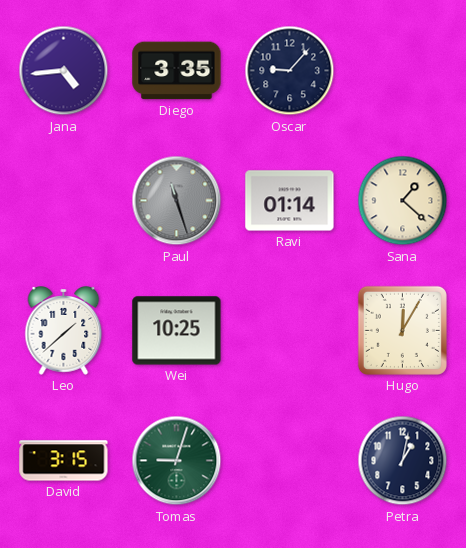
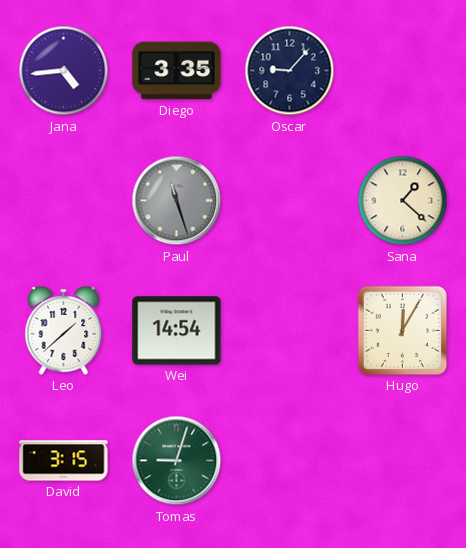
Ravi: 01:14 -> none (290, 201)
Wei: 10:25 -> 14:54 (177, 331)
Petra: 1:02 -> none (403, 461)
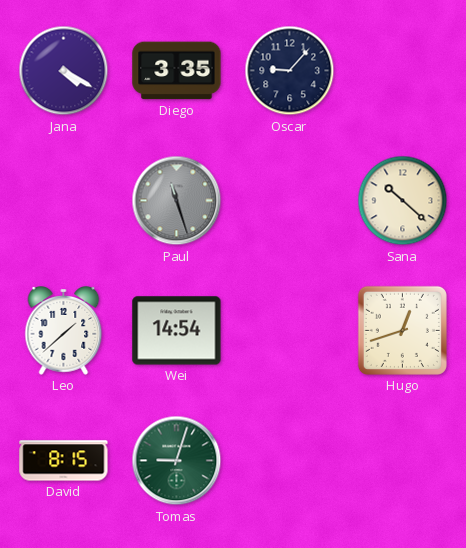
Jana: 4:44 -> 4:20 (64, 71)
Sana: 1:22 -> 10:22 (403, 201)
Hugo: 12:05 -> 12:42 (402, 330)
David: 3:15 -> 8:15 (64, 461)
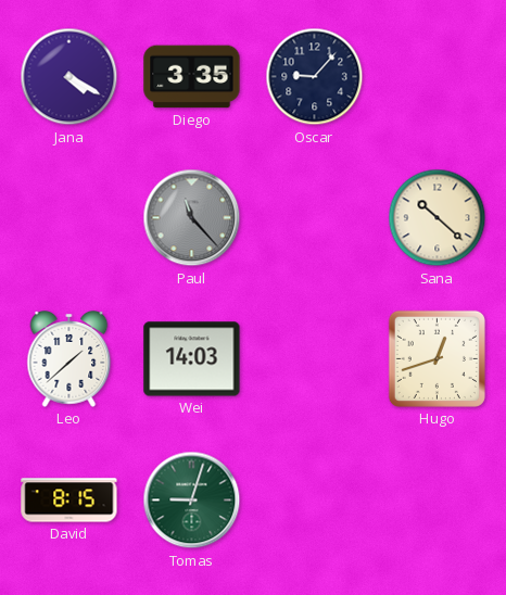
Paul: 11:27 -> 11:23 (192, 218)
Wei: 14:54 -> 14:03 (192, 359)
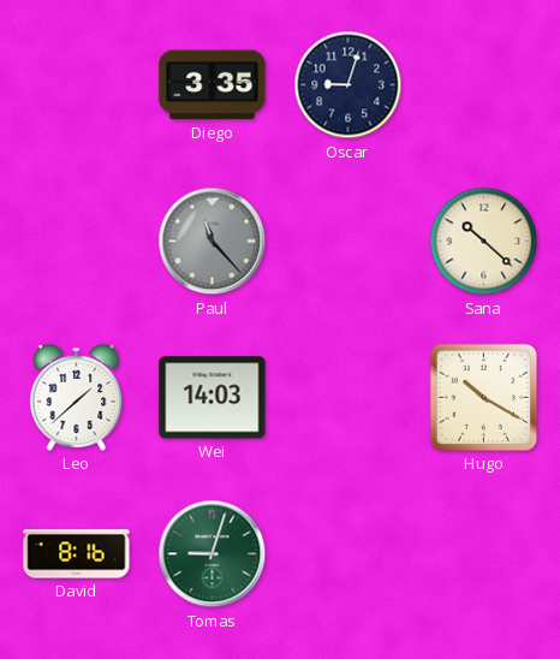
Jana: 4:20 -> none (69, 77)
Oscar: 9:07 -> 9:03 (348, 85)
Hugo: 12:42 -> 10:20 (483, 397)
David: 8:15 -> 8:16 (77, 554)
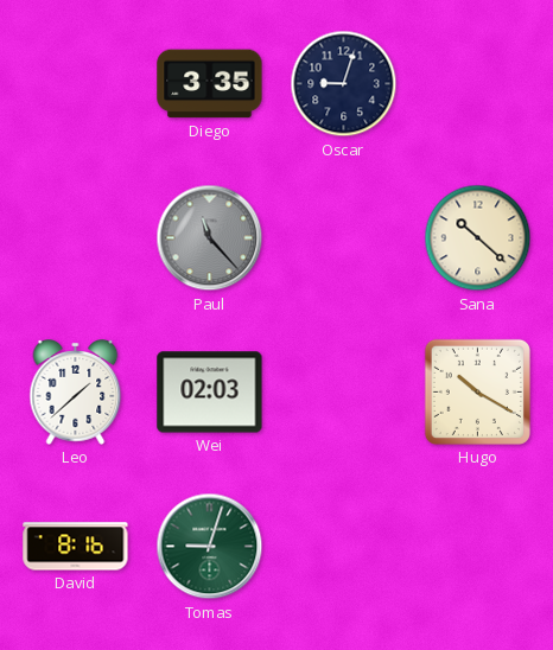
Wei: 14:03 -> 02:03 (210, 393)
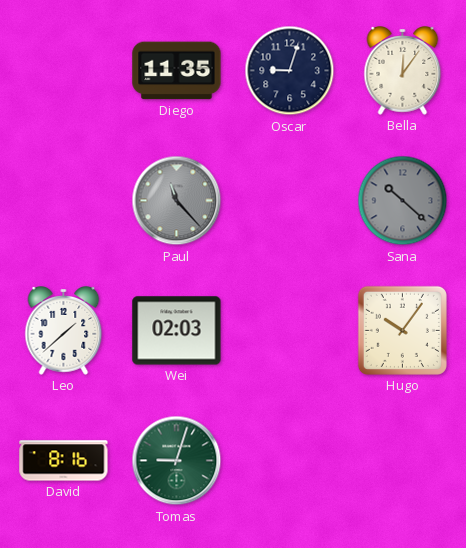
Diego: 3:35 -> 11:35 (177, 71)
Bella: none -> 12:06 (403, 71)
Sana dial: cream -> grey (403, 201)
Hugo: 10:20 -> 10:06 (402, 330)
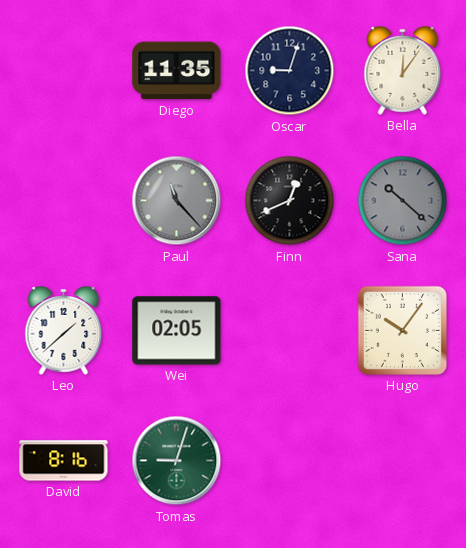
Finn: none -> 12:41 (290, 201)
Wei: 02:03 -> 02:05 (177, 331)
